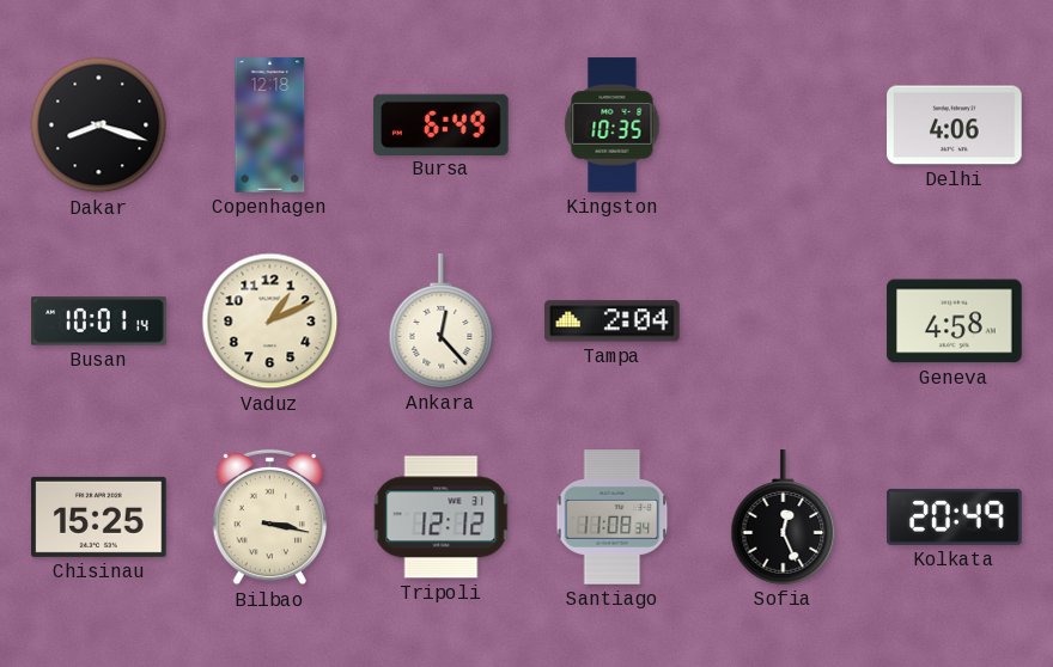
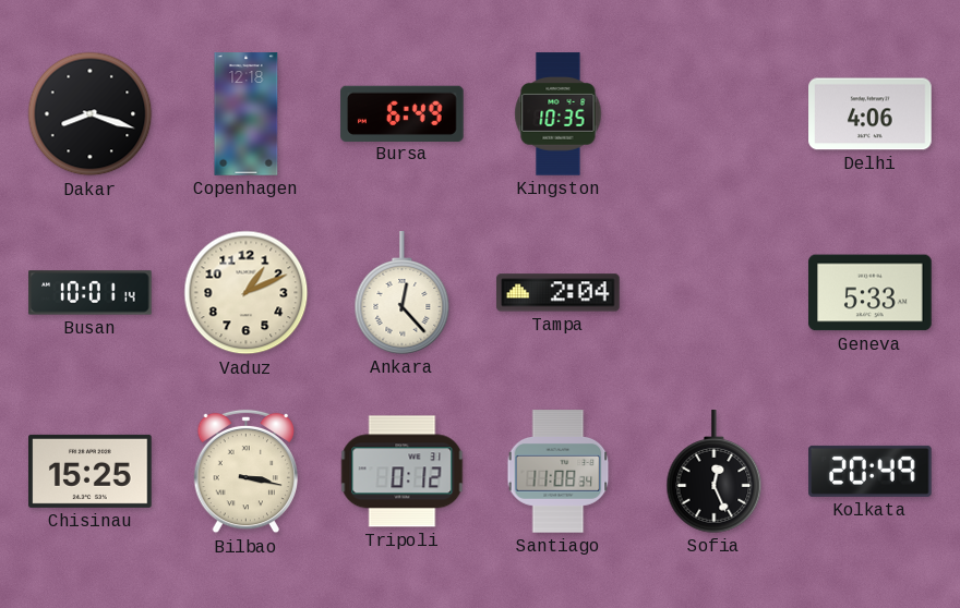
Geneva: 4:58 -> 5:33 (871, 293)
Tripoli: 12:12 -> 0:12 (403, 472)
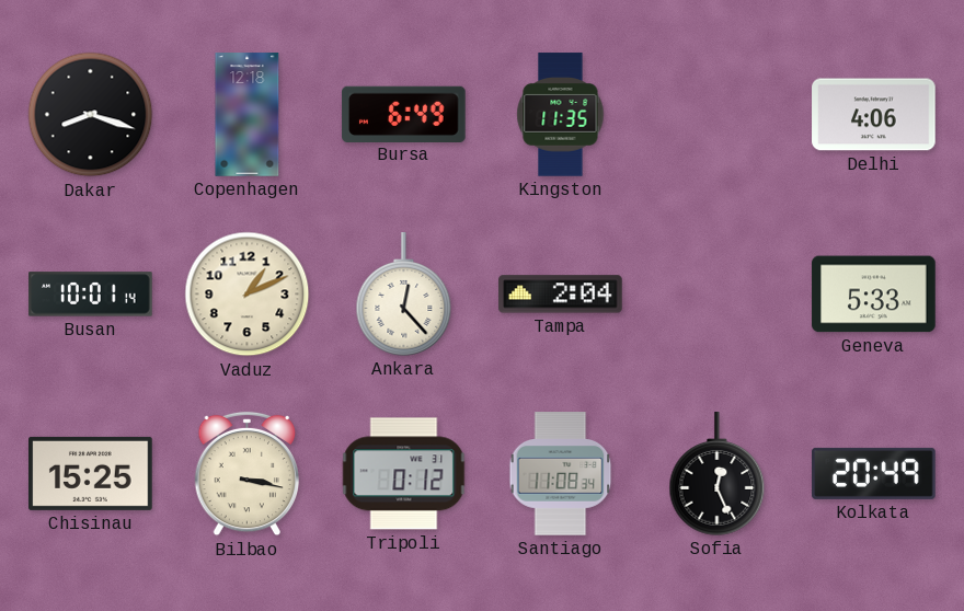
Kingston: 10:35 -> 11:35 (561, 115)
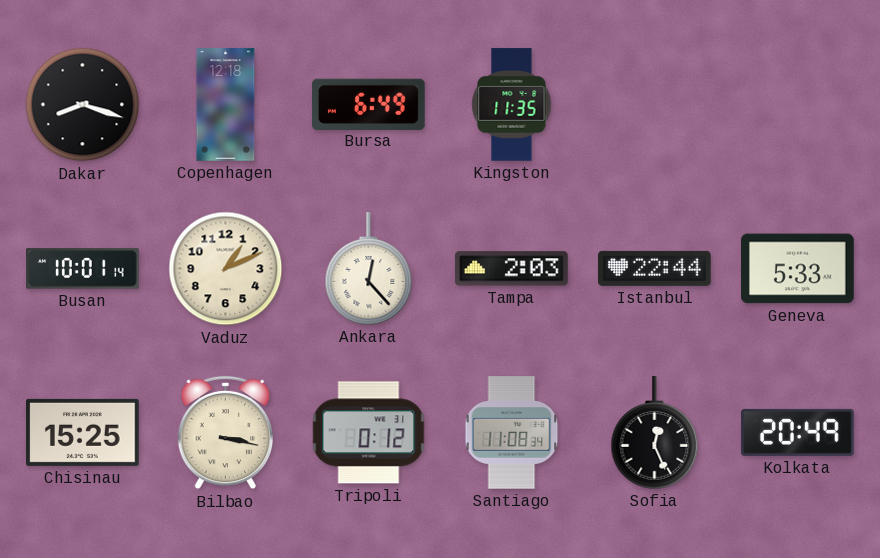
Delhi: 4:06 -> none (874, 115)
Tampa: 2:04 -> 2:03 (512, 269)
Istanbul: none -> 22:44 (655, 268)
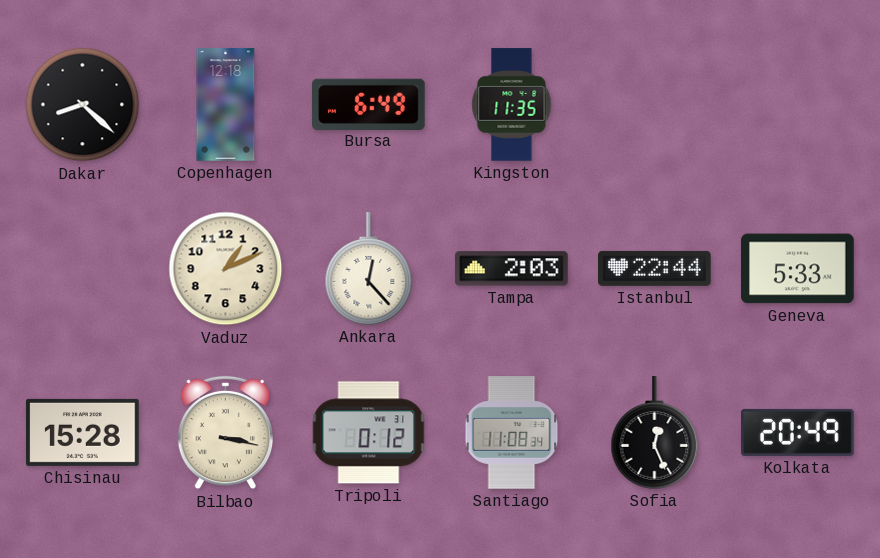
Dakar: 8:18 -> 8:22 (83, 105)
Busan: 10:01 -> none (83, 269)
Chisinau: 15:25 -> 15:28 (83, 432)
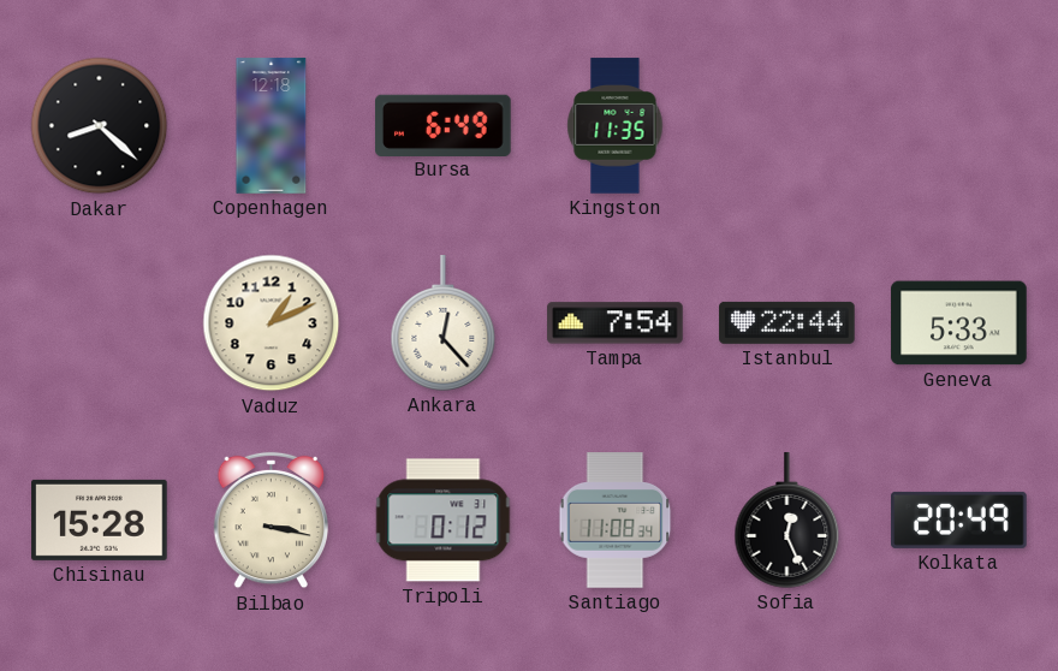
Tampa: 2:03 -> 7:54 (616, 323)
